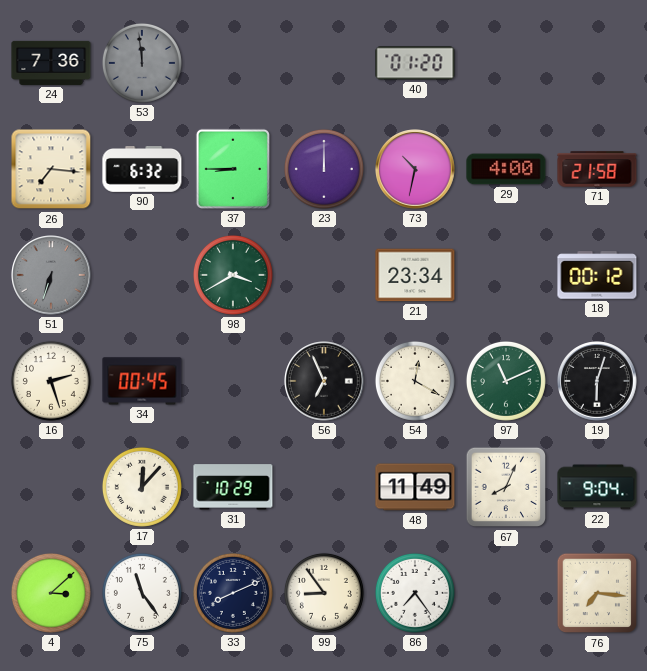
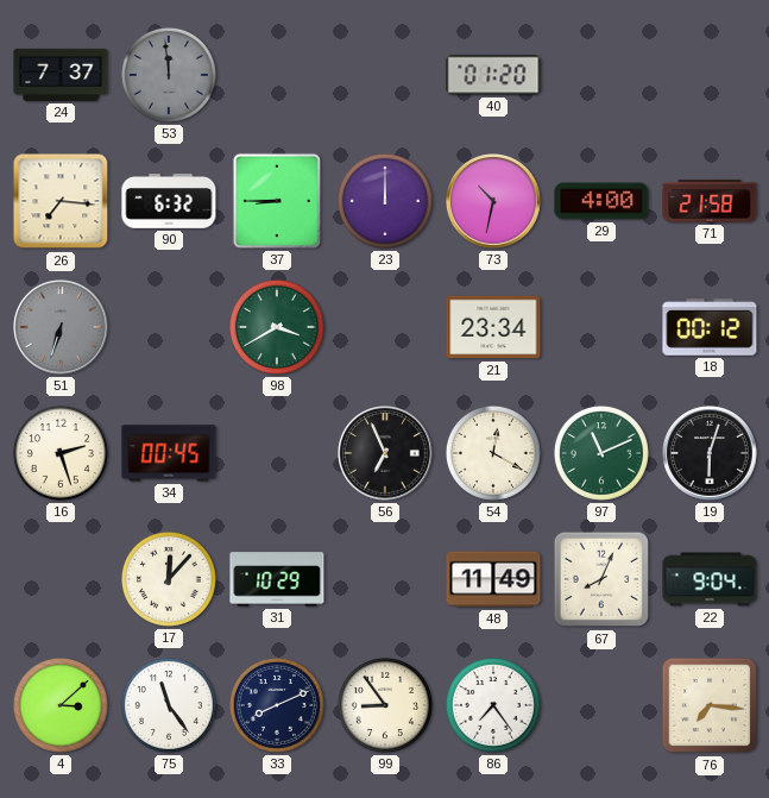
24: 7:36 -> 7:37 (61, 75)
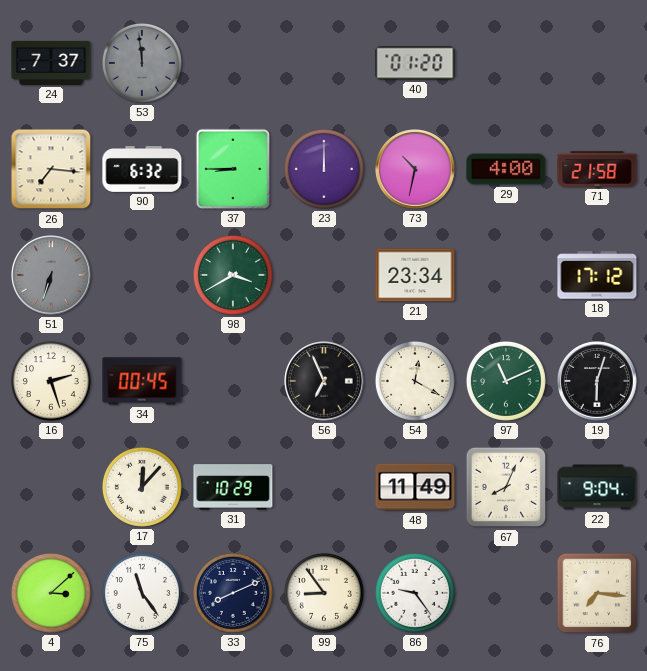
18: 00:12 -> 17:12 (597, 275)
86: 7:24 -> 9:24 (415, 593)
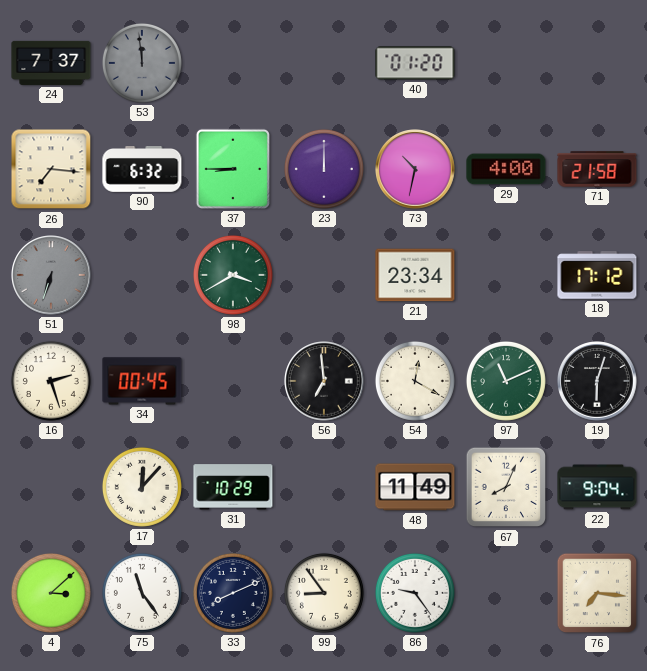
56: 6:56 -> 6:59 (324, 381)
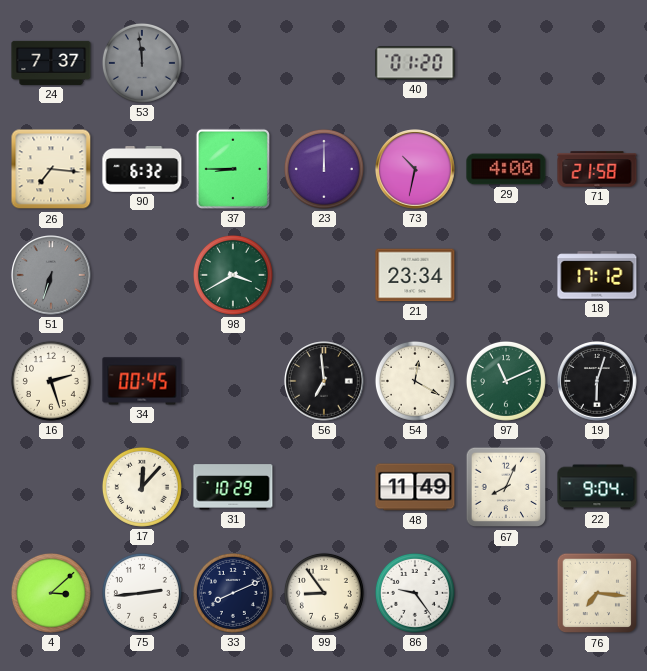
75: 11:24 -> 2:44 (142, 593)
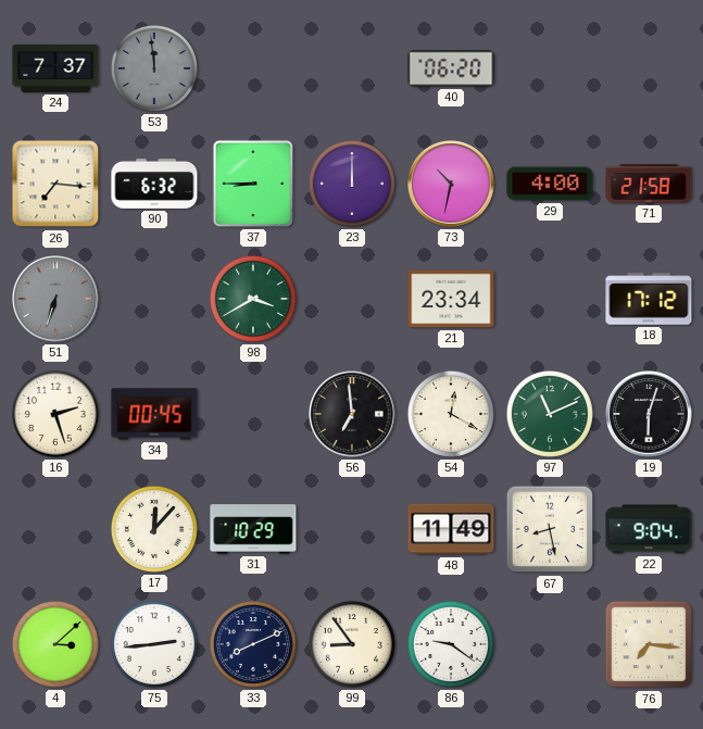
40: 01:20 -> 06:20 (451, 68)
67: 8:04 -> 8:28 (550, 529)
86: 9:24 -> 9:21 (451, 644)
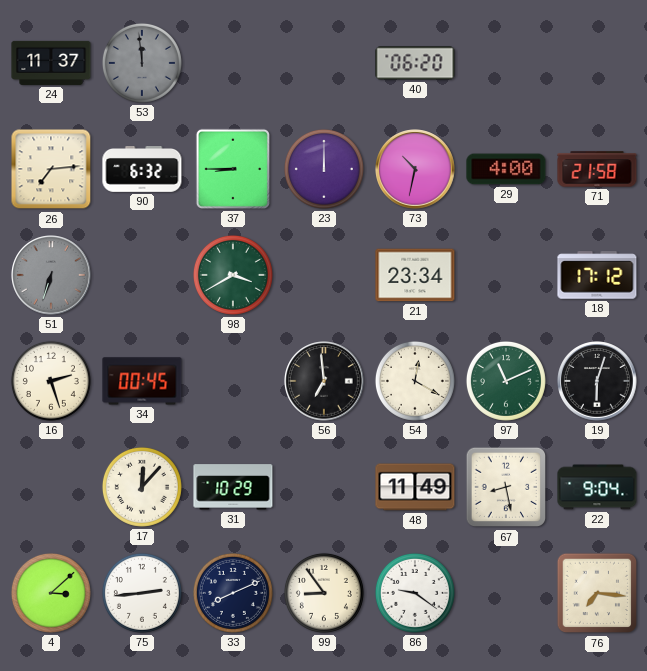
24: 7:37 -> 11:37 (51, 63)
26: 7:16 -> 7:14 (51, 169)
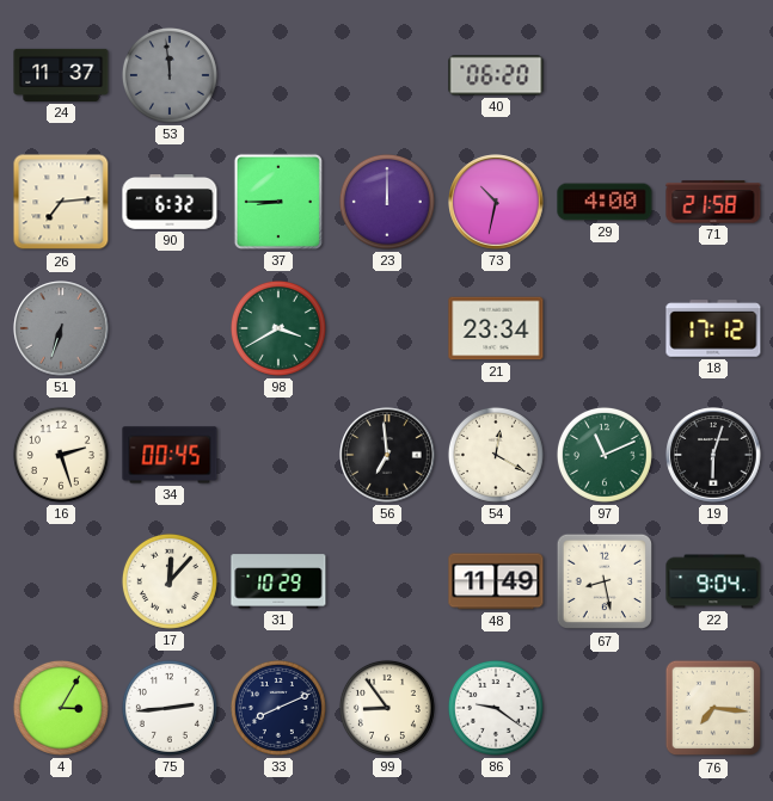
4: 3:08 -> 3:05 (61, 708)
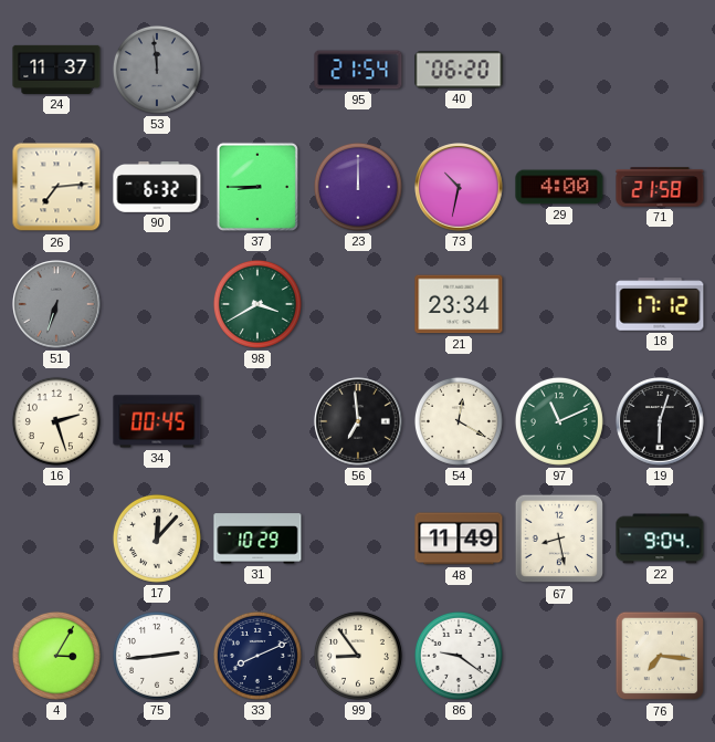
95: none -> 21:54 (358, 70)
